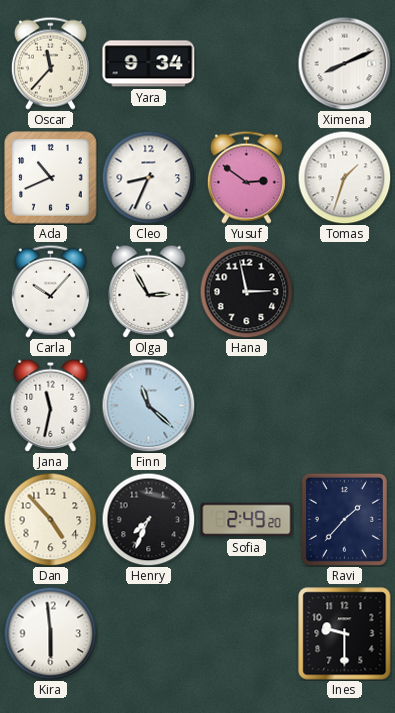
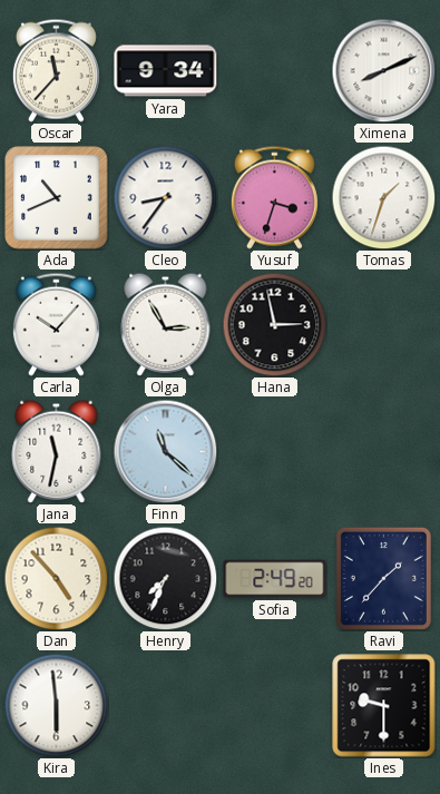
Cleo: 8:34 -> 8:36 (165, 197)
Yusuf: 2:51 -> 3:33 (274, 197)
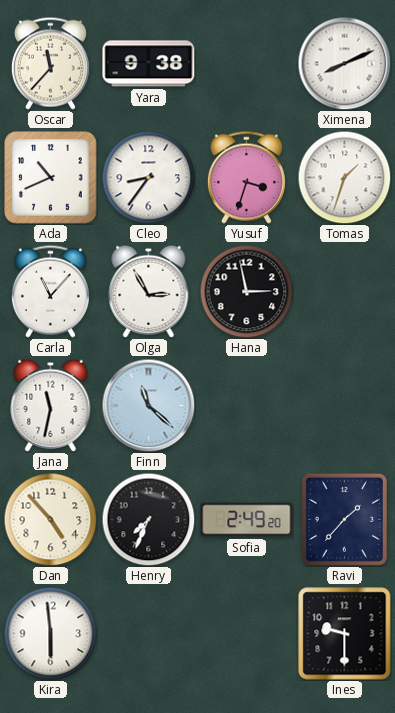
Yara: 9:34 -> 9:38 (149, 64)
Carla: 10:07 -> 11:07 (50, 291)
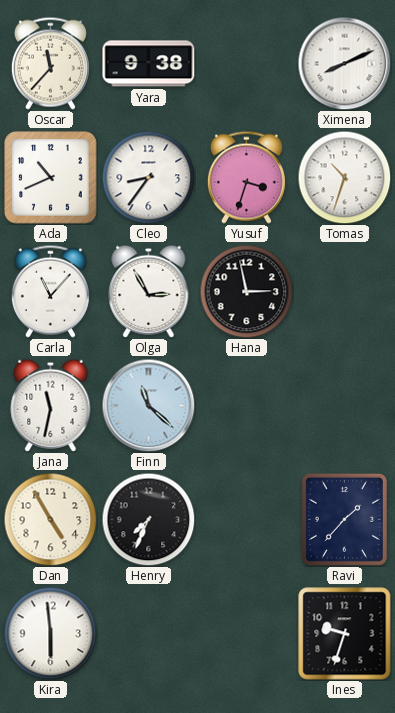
Tomas: 1:33 -> 10:33 (344, 177)
Dan: 4:53 -> 4:55 (50, 519)
Sofia: 2:49 -> none (247, 520)
Ines: 9:30 -> 9:33 (345, 634)
